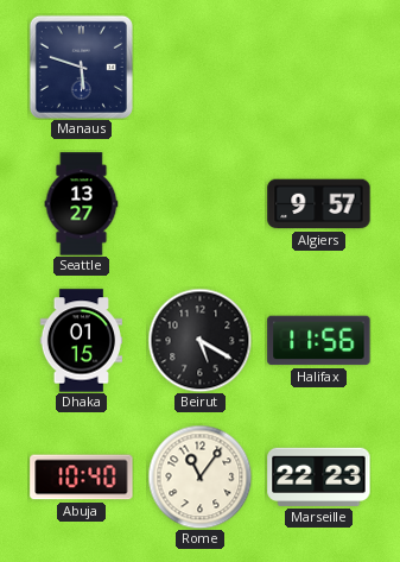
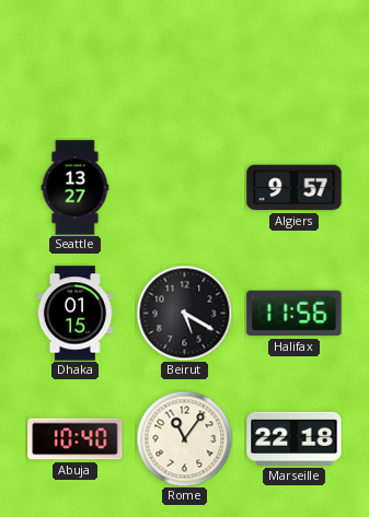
Manaus: 5:48 -> none (81, 67)
Marseille: 22:23 -> 22:18 (295, 438)
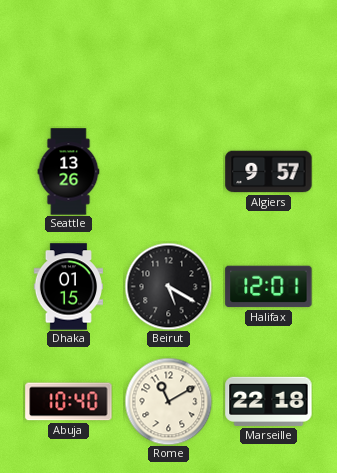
Seattle: 13:27 -> 13:26 (69, 172)
Halifax: 11:56 -> 12:01 (269, 287)
Rome: 11:06 -> 11:10 (168, 401)
